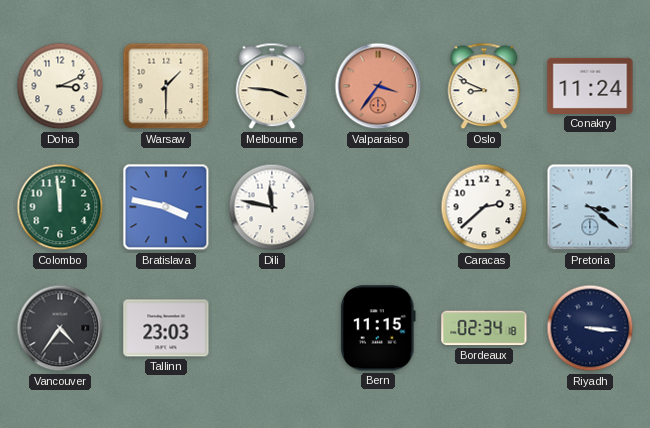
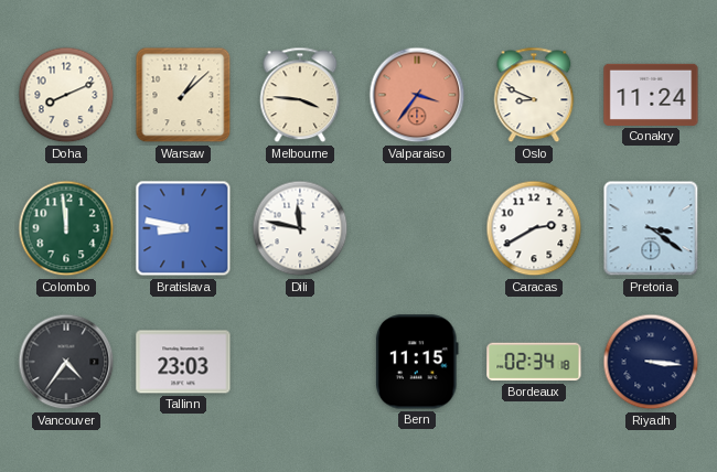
Doha: 3:11 -> 8:11 (66, 95)
Warsaw: 1:30 -> 1:08 (183, 95)
Bratislava: 3:47 -> 8:47 (183, 228)
Caracas: 2:38 -> 2:40 (534, 228)
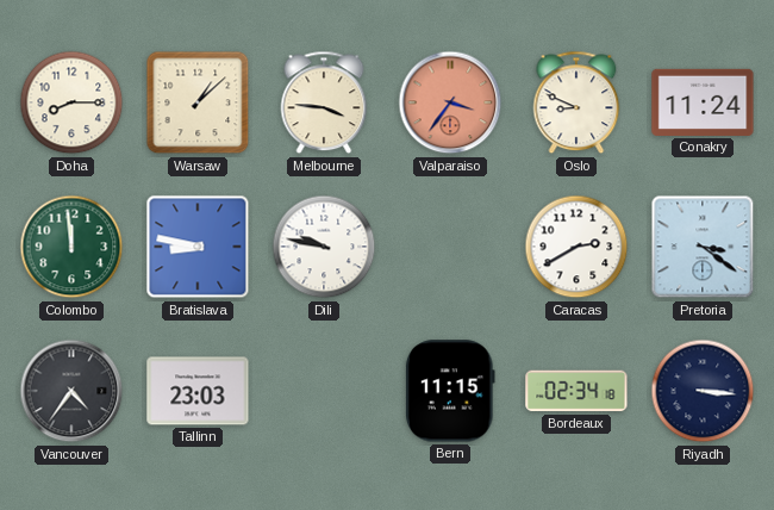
Doha: 8:11 -> 8:15 (71, 102)
Dili: 11:47 -> 9:47 (324, 247)
